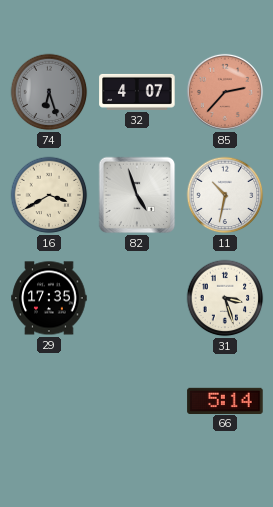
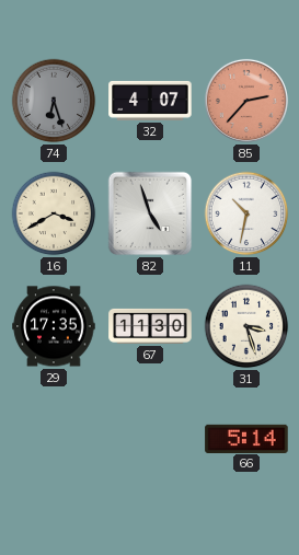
67: none -> 11:30 (150, 326)
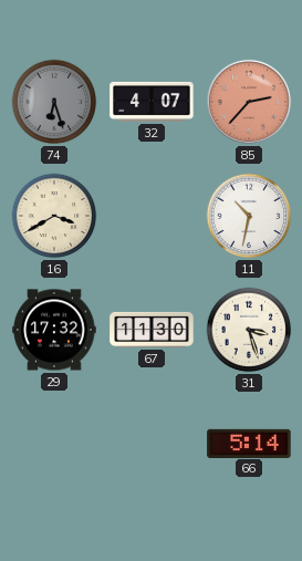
82: 4:57 -> none (150, 213)
29: 17:35 -> 17:32 (54, 330)
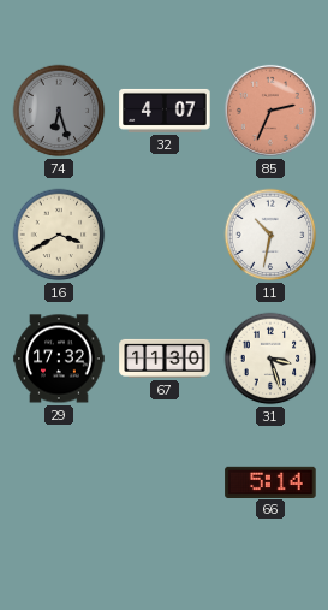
85: 2:37 -> 2:34 (270, 111)
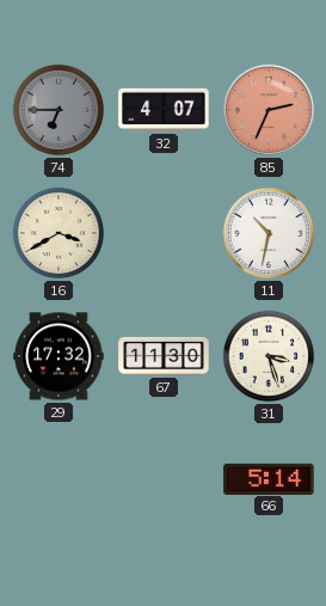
74: 6:27 -> 6:45 (59, 110)
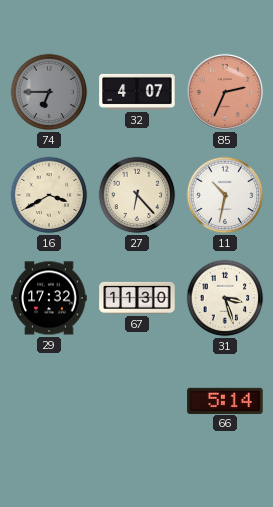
27: none -> 6:23 (137, 195)
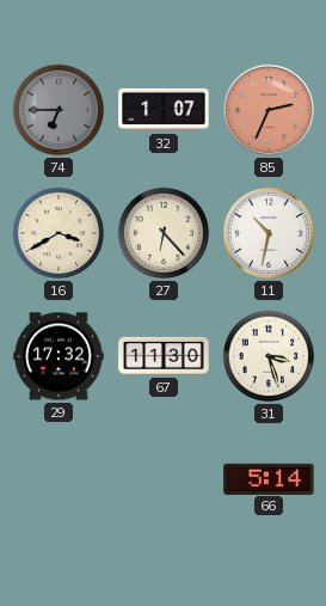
32: 4:07 -> 1:07 (164, 110)
